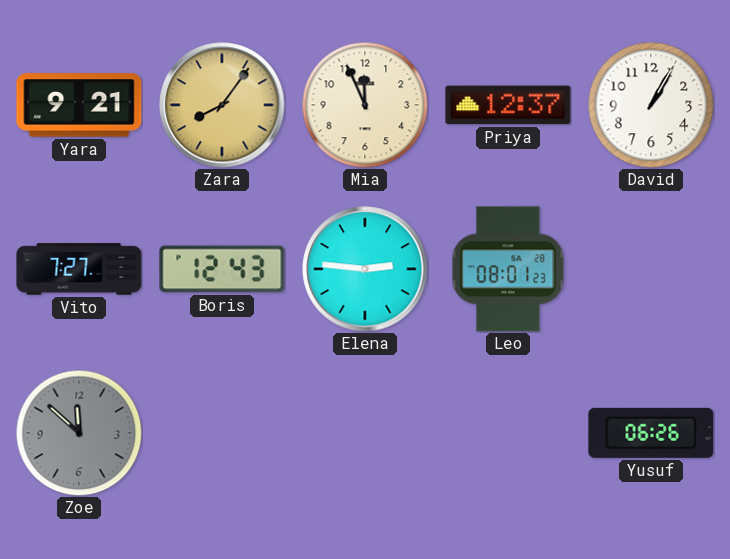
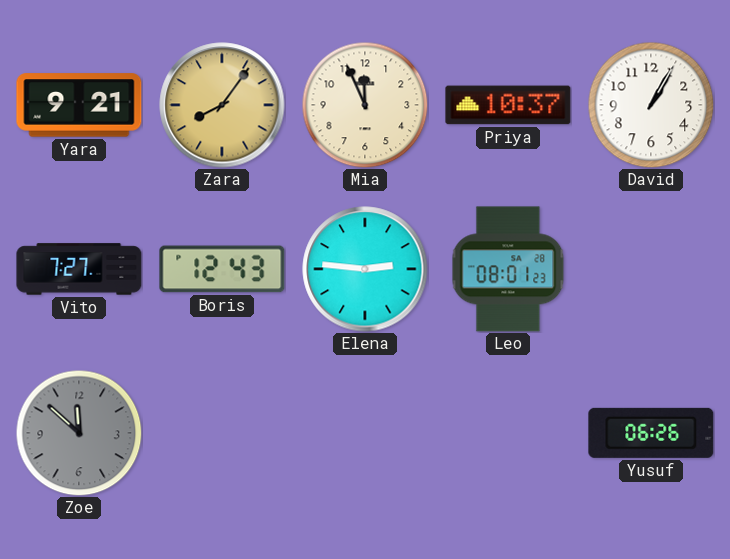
Priya: 12:37 -> 10:37 (508, 105)
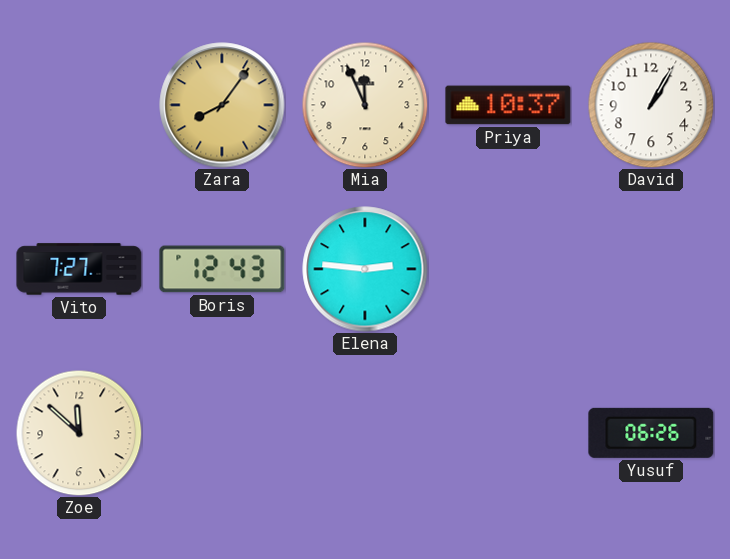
Yara: 9:21 -> none (79, 105)
Leo: 08:01 -> none (508, 269)
Zoe dial: grey -> cream (79, 433)
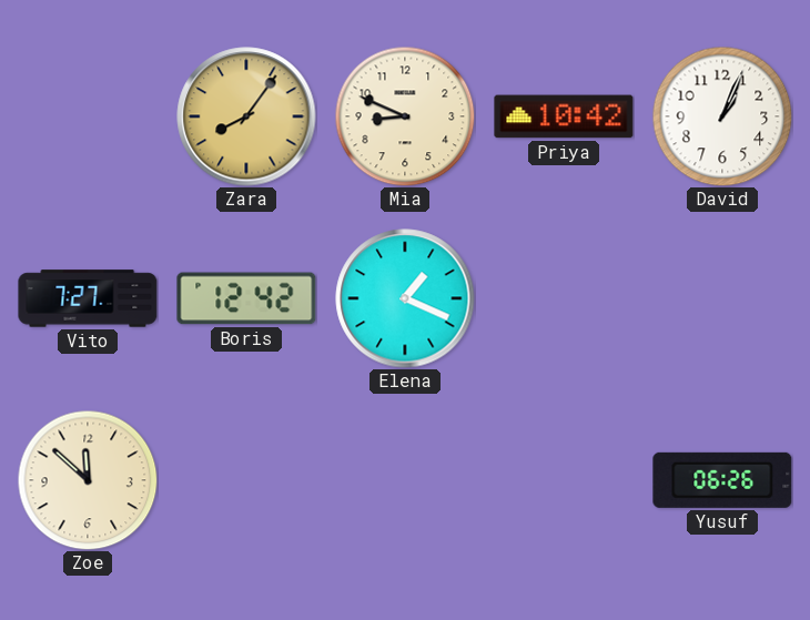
Mia: 11:56 -> 8:49 (405, 116)
Priya: 10:37 -> 10:42 (564, 116)
David: 1:05 -> 1:04 (722, 116)
Boris: 12:43 -> 12:42 (246, 298)
Elena: 2:46 -> 1:19 (405, 298)
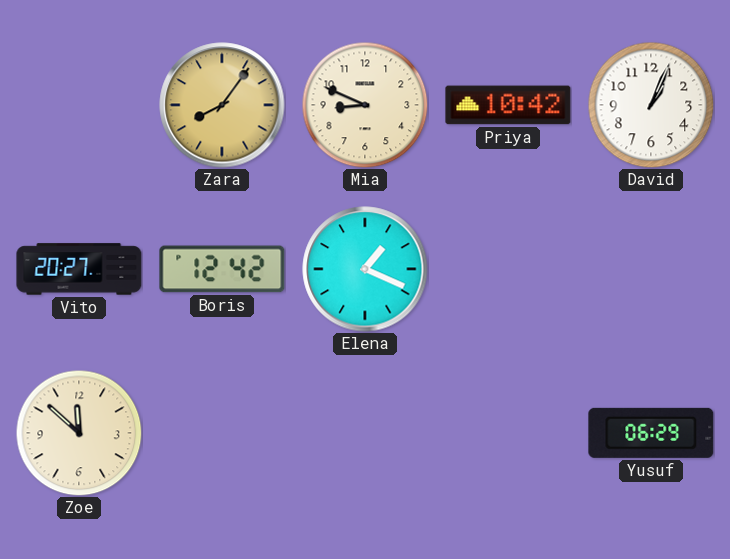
Vito: 7:27 -> 20:27 (79, 269)
Yusuf: 06:26 -> 06:29 (651, 433)
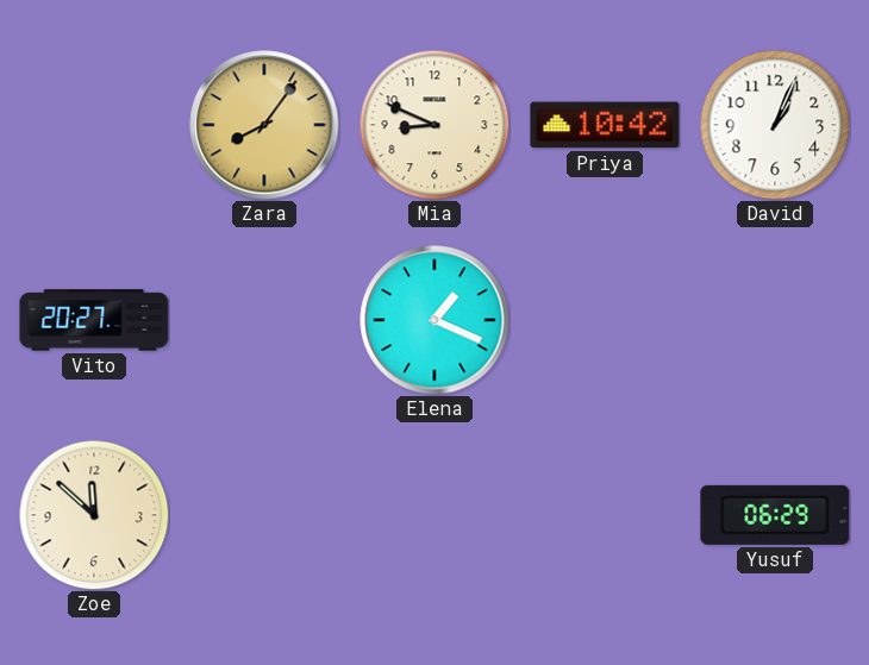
Boris: 12:42 -> none (222, 269)
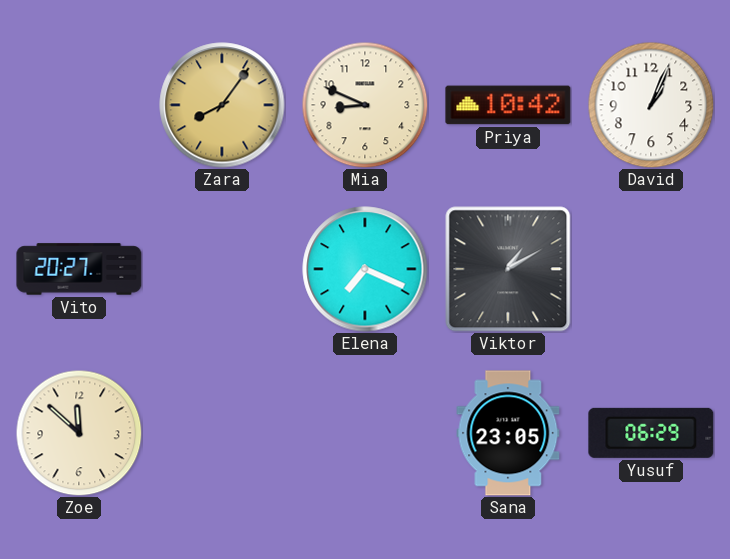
Elena: 1:19 -> 7:19 (365, 269)
Viktor: none -> 1:10 (508, 269)
Sana: none -> 23:05 (508, 433)
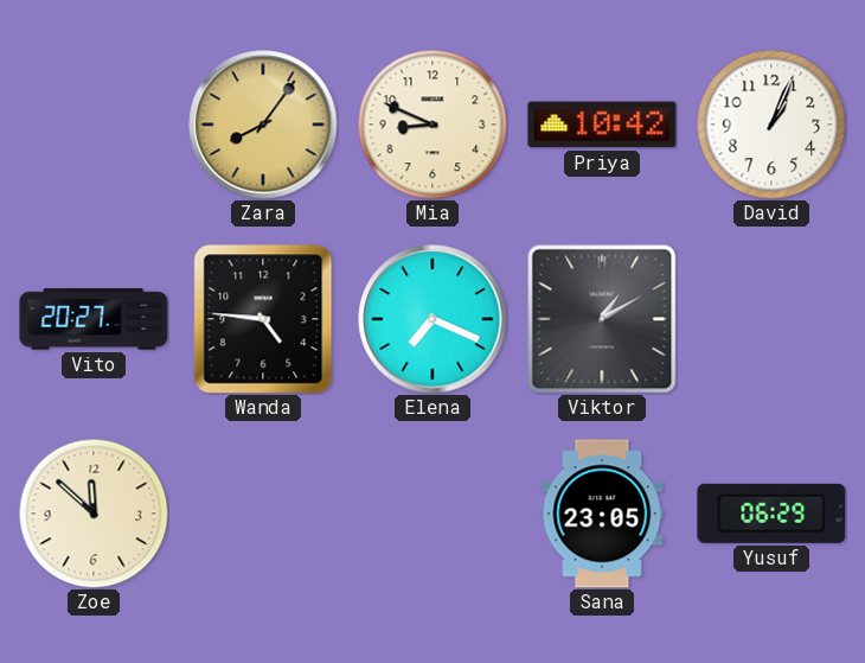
Wanda: none -> 4:46 (263, 319)
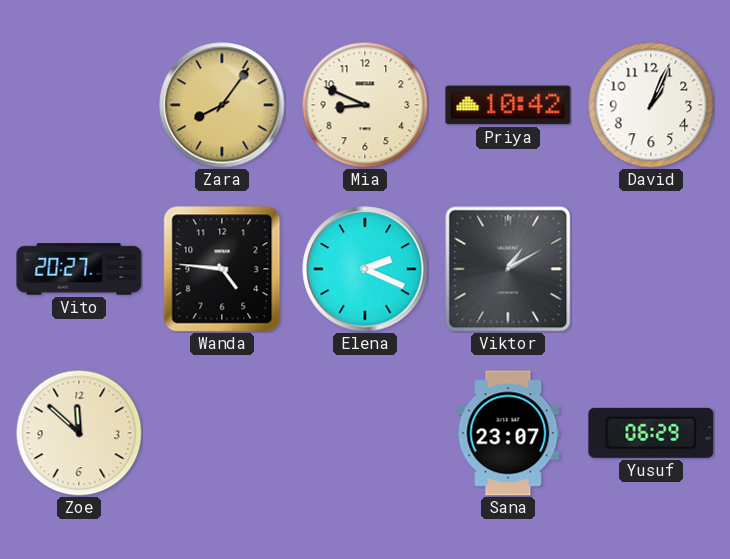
Elena: 7:19 -> 2:19 (365, 269)
Sana: 23:05 -> 23:07 (508, 433)
